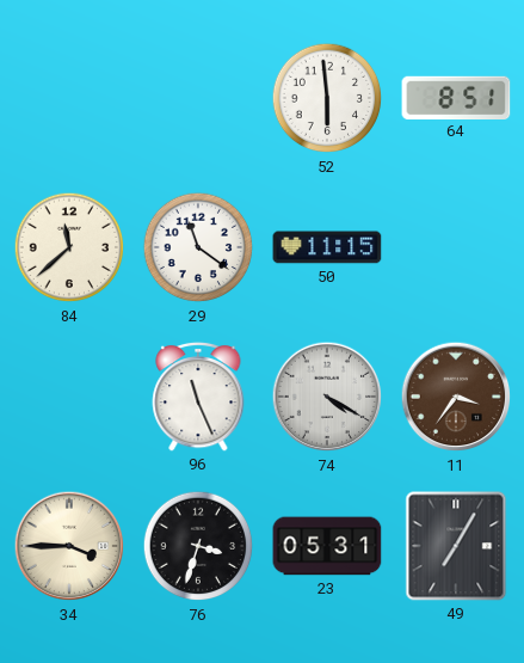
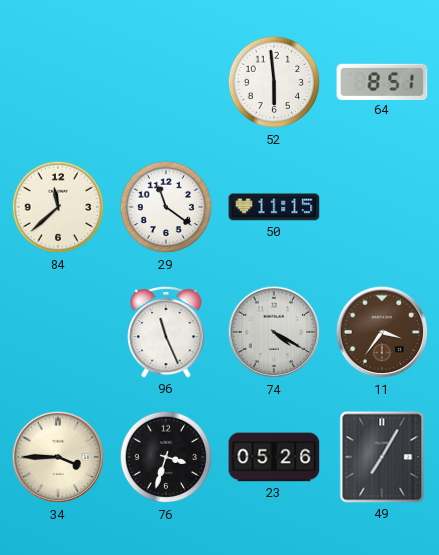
23: 05:31 -> 05:26 (274, 457)
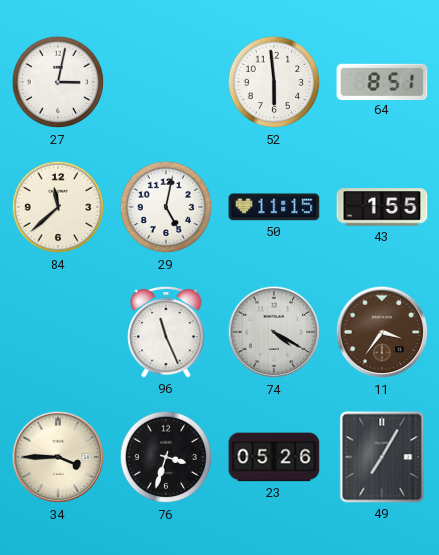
27: none -> 3:02 (58, 82)
29: 11:21 -> 5:02 (166, 207)
43: none -> 1:55 (382, 207)
